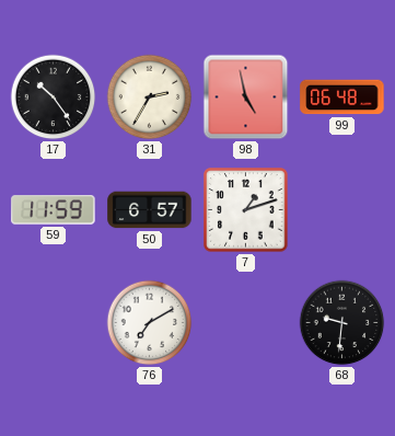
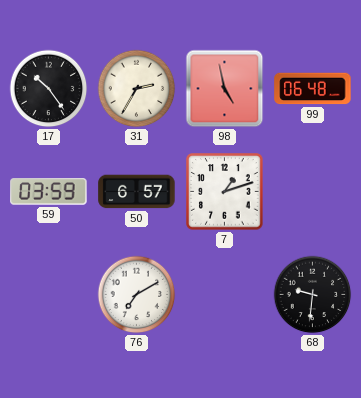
59: 11:59 -> 03:59 (49, 192)
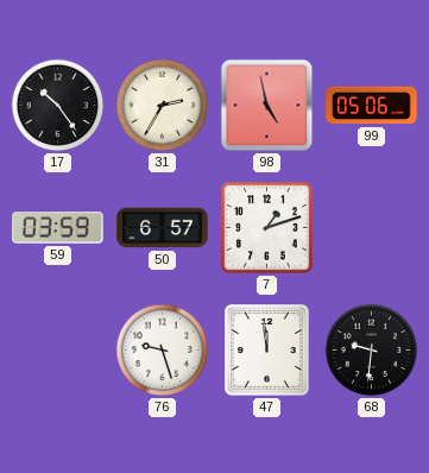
99: 06:48 -> 05:06 (372, 106)
76: 7:10 -> 9:27 (163, 351)
47: none -> 11:59 (267, 351)
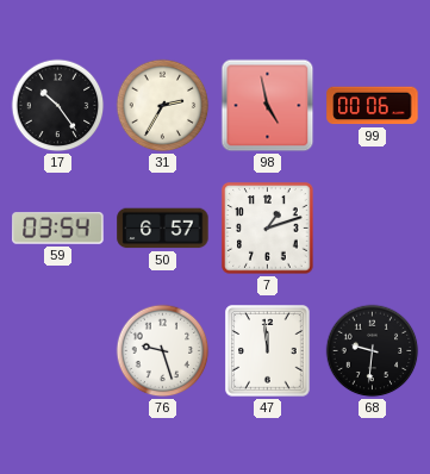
99: 05:06 -> 00:06 (373, 106)
59: 03:59 -> 03:54 (58, 229)
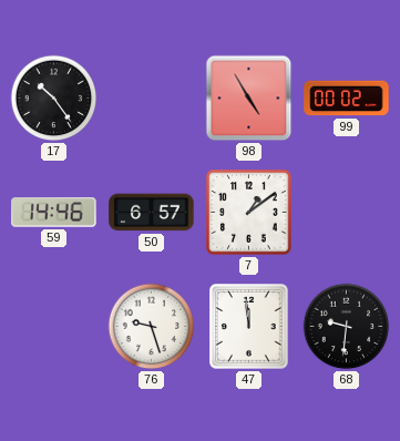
31: 2:35 -> none (163, 106)
98: 4:58 -> 4:55 (249, 99)
99: 00:06 -> 00:02 (347, 99)
59: 03:54 -> 14:46 (54, 213)
7: 1:12 -> 1:09 (249, 213)
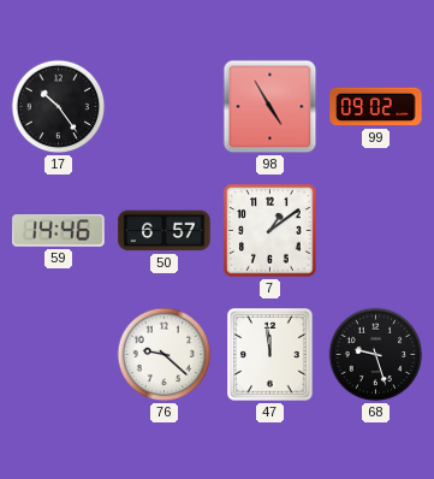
99: 00:02 -> 09:02 (376, 107)
76: 9:27 -> 9:22 (165, 355)
68: 9:31 -> 9:27 (376, 355)
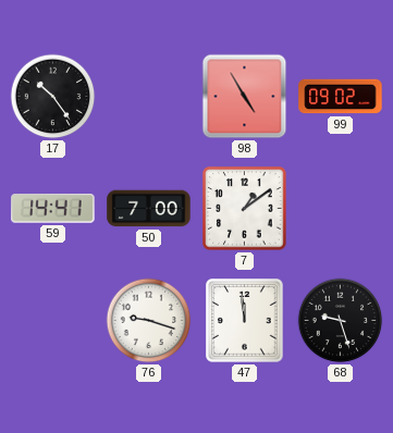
59: 14:46 -> 14:41 (53, 209)
50: 6:57 -> 7:00 (149, 209)
76: 9:22 -> 9:18 (149, 321)
